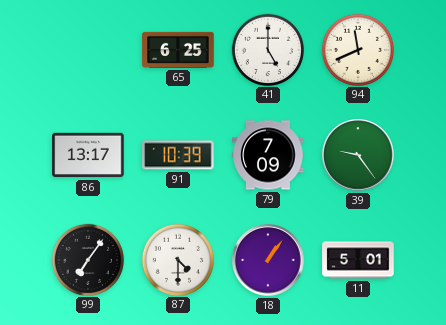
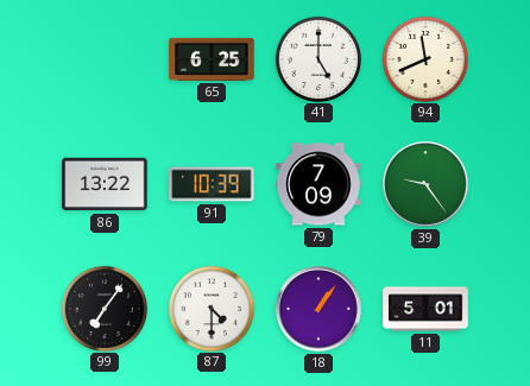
86: 13:17 -> 13:22 (105, 184)
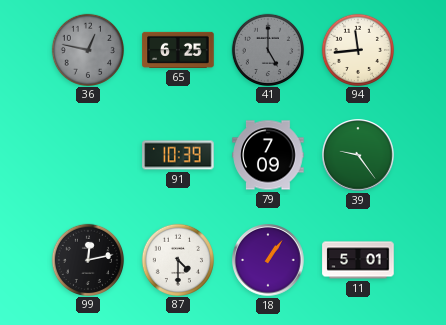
36: none -> 12:47 (87, 49)
41 dial: white -> grey (267, 49)
94: 11:41 -> 11:44 (357, 49)
86: 13:22 -> none (105, 184)
99: 7:06 -> 12:13 (87, 259)
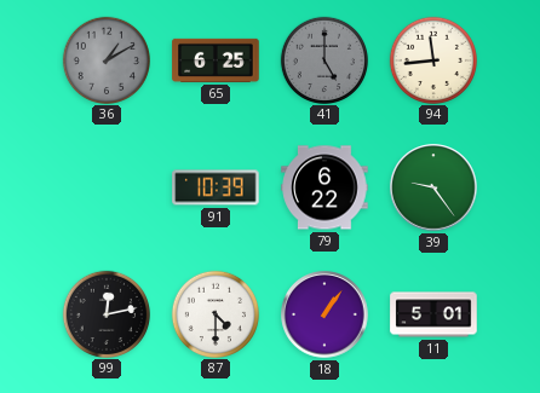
36: 12:47 -> 1:10 (105, 59)
79: 7:09 -> 6:22 (324, 187)
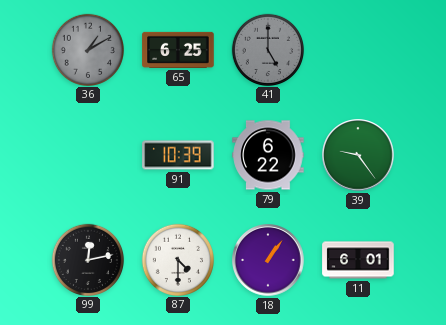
94: 11:44 -> none (432, 59)
11: 5:01 -> 6:01 (358, 260)
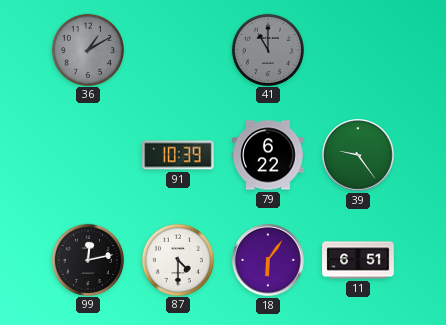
65: 6:25 -> none (178, 50)
41: 5:00 -> 11:00 (267, 49)
18: 1:06 -> 6:06 (268, 260)
11: 6:01 -> 6:51 (358, 260)
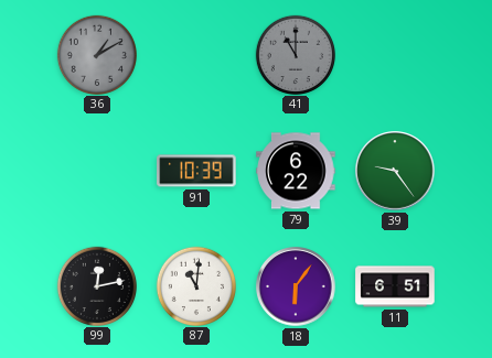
87: 4:30 -> 11:01 (195, 285)
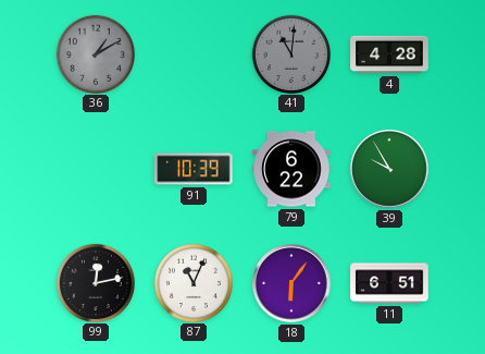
41: 11:00 -> 11:01 (290, 53)
4: none -> 4:28 (389, 54)
39: 9:24 -> 9:55 (389, 169)
87: 11:01 -> 11:04 (192, 282)
